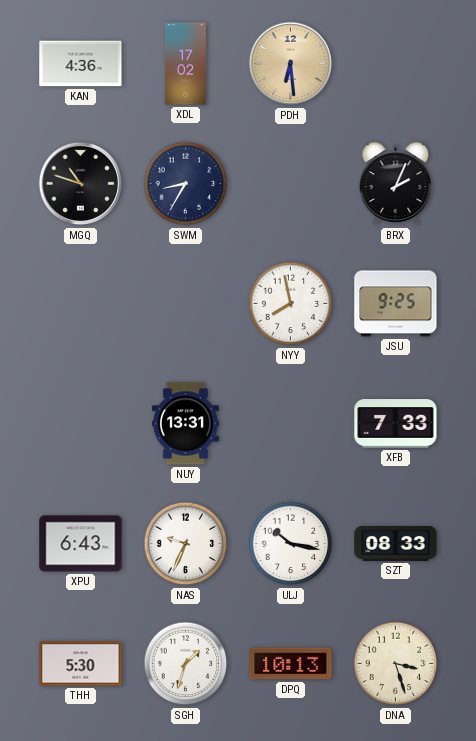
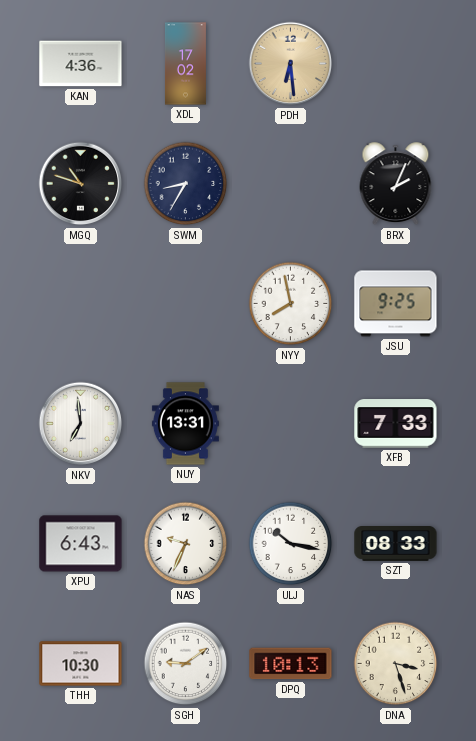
NKV: none -> 6:59 (81, 424)
THH: 5:30 -> 10:30 (81, 664)
SGH: 1:33 -> 9:09 (186, 664)
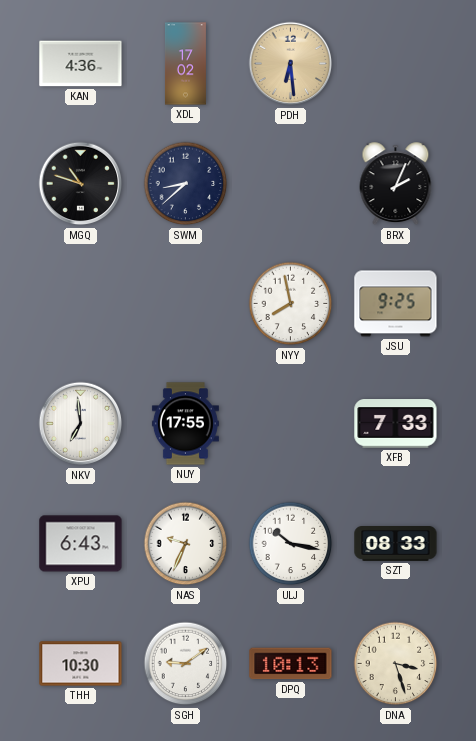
SWM: 8:35 -> 8:38 (186, 184)
NUY: 13:31 -> 17:55 (185, 424)
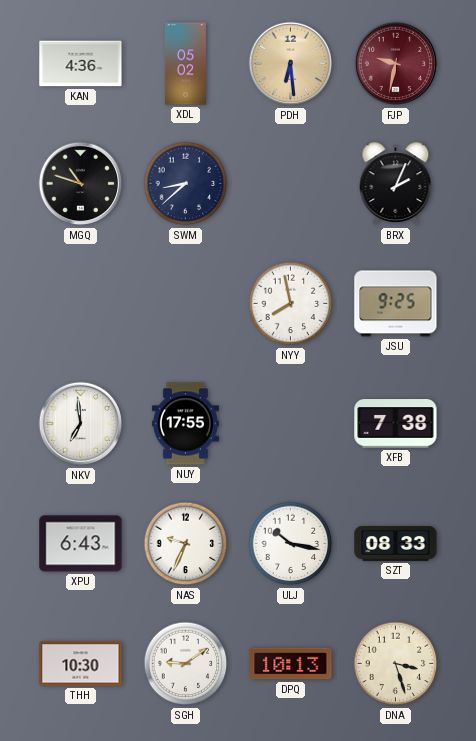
XDL: 17:02 -> 05:02 (185, 64)
FJP: none -> 9:32 (396, 64)
XFB: 7:33 -> 7:38 (396, 424)
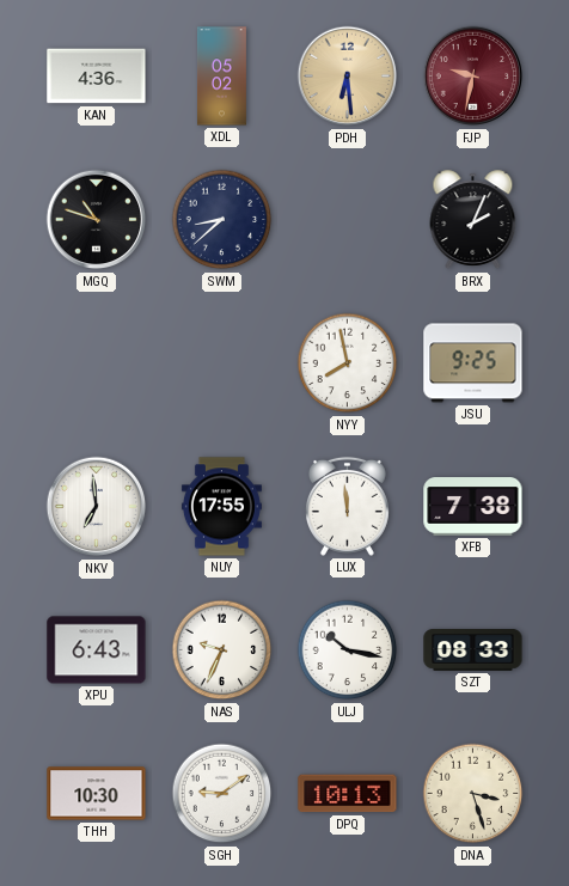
LUX: none -> 11:59 (347, 506)
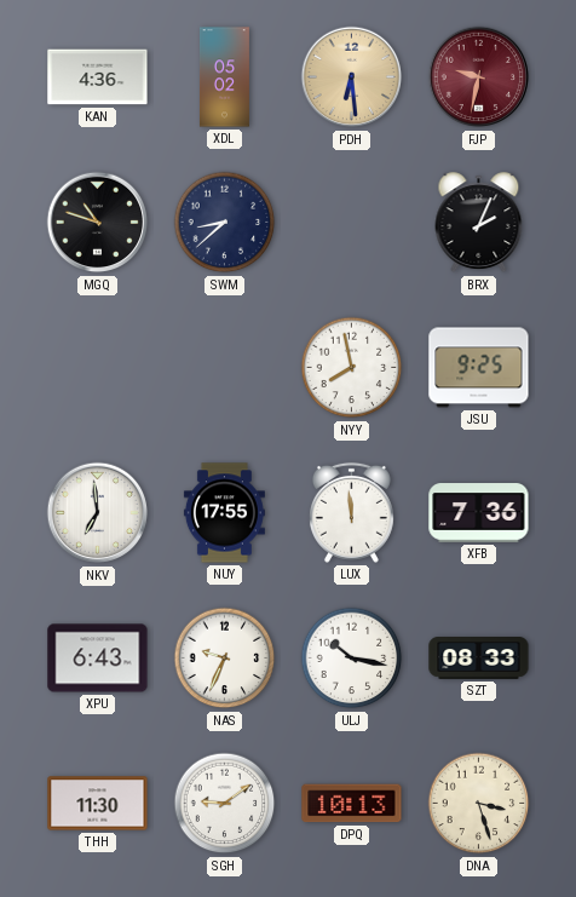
XFB: 7:38 -> 7:36 (479, 513)
THH: 10:30 -> 11:30 (98, 804)
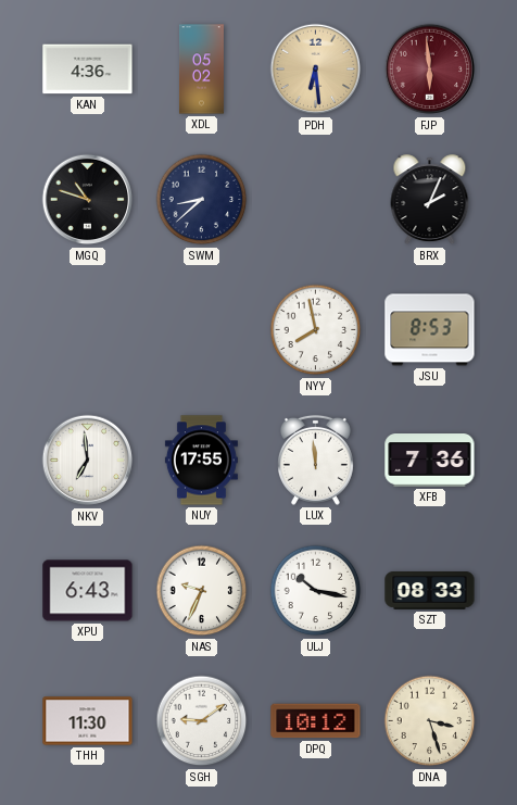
FJP: 9:32 -> 5:59 (430, 70)
JSU: 9:25 -> 8:53 (430, 330)
DPQ: 10:13 -> 10:12 (316, 721)
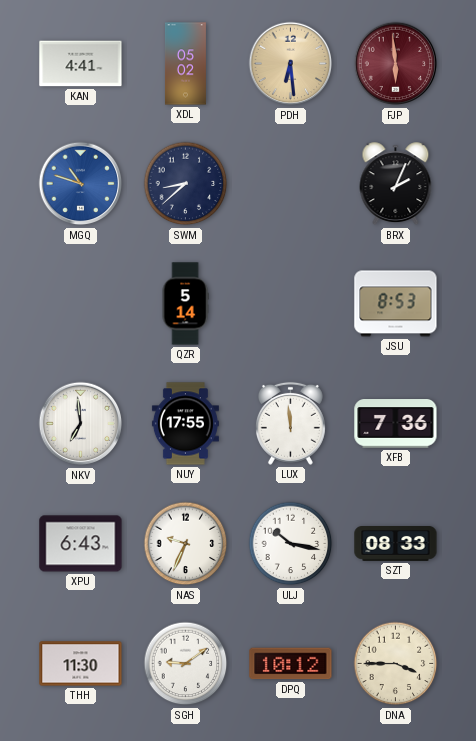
KAN: 4:36 -> 4:41 (81, 64)
MGQ dial: black -> blue (81, 184)
QZR: none -> 5:14 (185, 304)
NYY: 7:58 -> none (316, 330)
DNA: 3:27 -> 3:45 (396, 664)
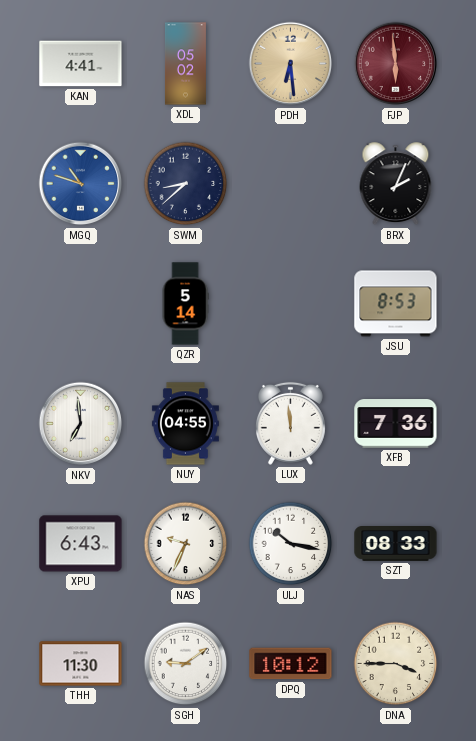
NUY: 17:55 -> 04:55 (185, 424)
